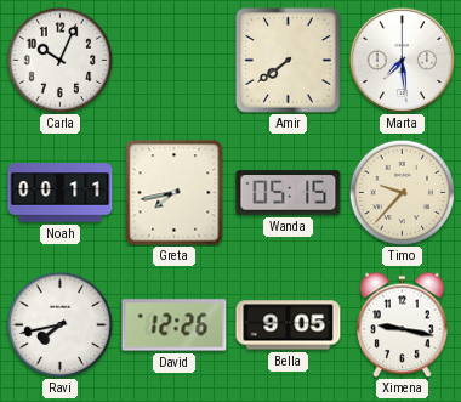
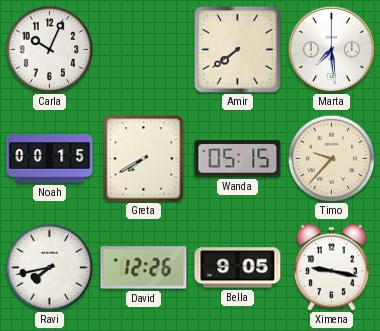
Noah: 00:11 -> 00:15 (50, 159)
Greta: 7:43 -> 7:40 (144, 159)
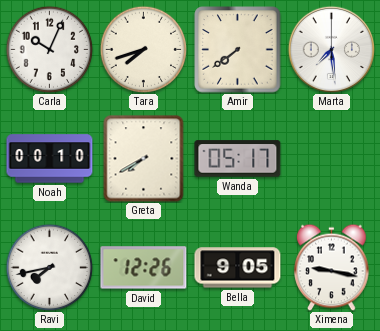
Tara: none -> 7:42 (143, 49)
Noah: 00:15 -> 00:10 (50, 159)
Wanda: 05:15 -> 05:17 (238, 159)
Timo: 9:37 -> none (331, 158)
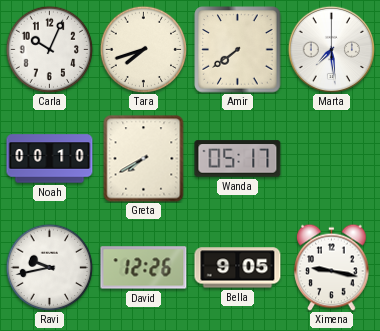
Ravi: 7:43 -> 9:43 (49, 267)
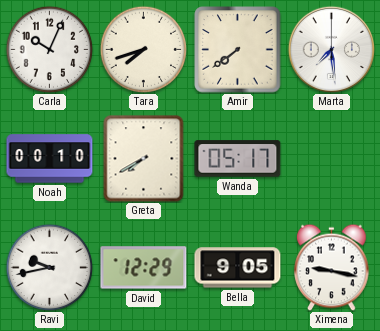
David: 12:26 -> 12:29 (144, 268)
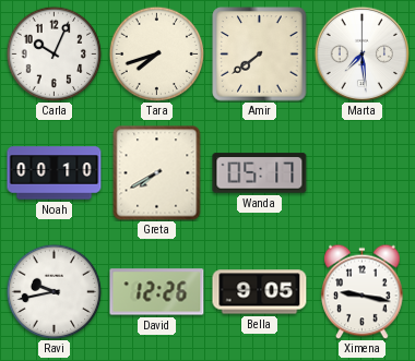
David: 12:29 -> 12:26 (157, 292)
